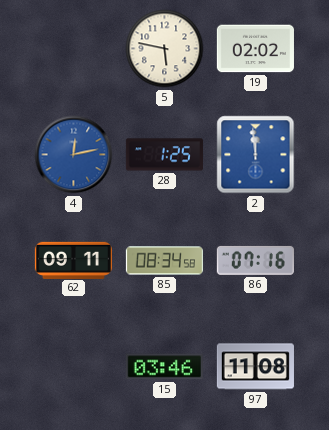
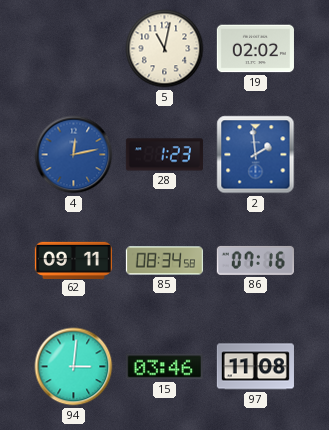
5: 5:47 -> 11:02 (165, 49)
28: 1:25 -> 1:23 (164, 155)
2: 11:59 -> 1:59 (256, 155)
94: none -> 3:01 (74, 367)
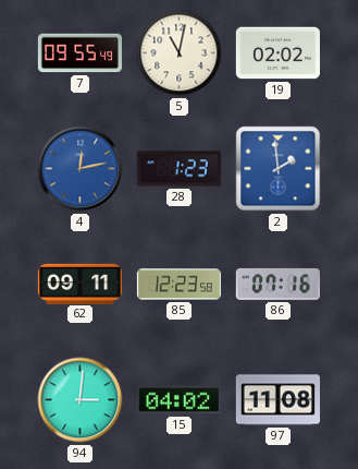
7: none -> 09:55 (79, 53)
85: 08:34 -> 12:23 (178, 285)
15: 03:46 -> 04:02 (178, 400)
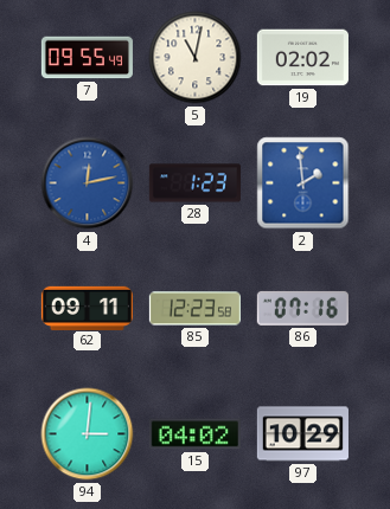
97: 11:08 -> 10:29 (302, 434)
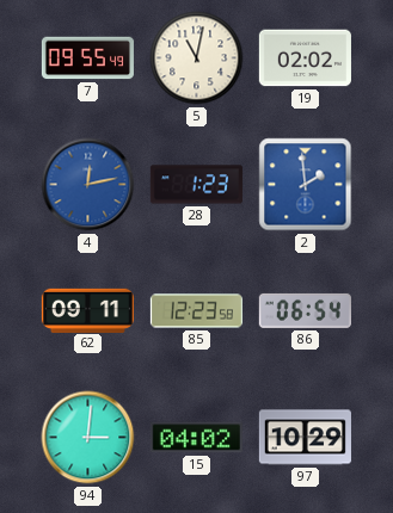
86: 07:16 -> 06:54 (305, 310)
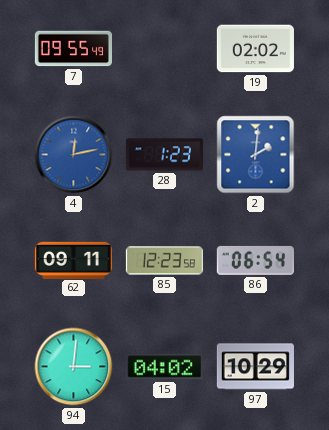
5: 11:02 -> none (197, 58)
2: 1:59 -> 2:01 (256, 155)
